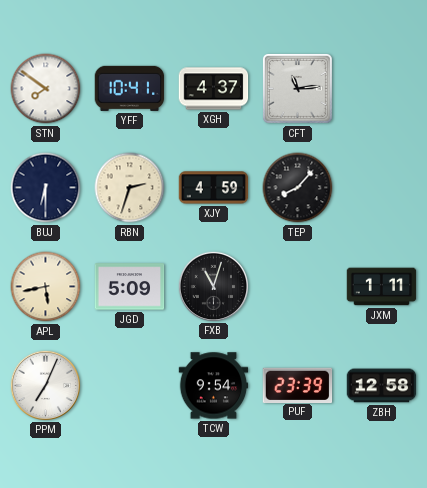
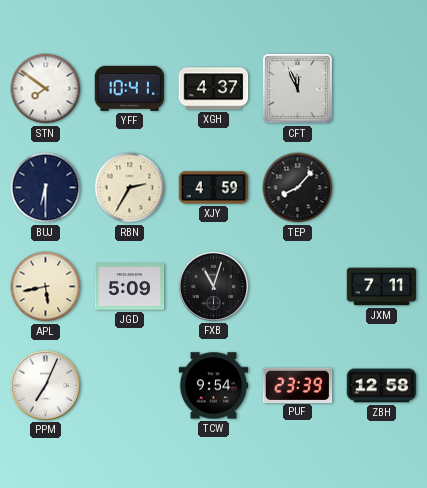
CFT: 11:14 -> 11:56 (297, 88)
RBN: 2:33 -> 2:35 (130, 188)
JXM: 1:11 -> 7:11 (382, 287)
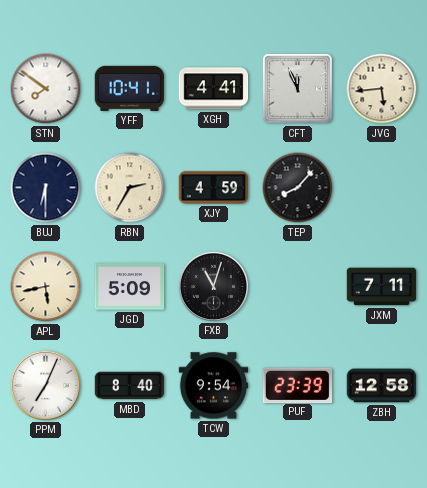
XGH: 4:37 -> 4:41 (214, 89)
JVG: none -> 5:44 (382, 89)
MBD: none -> 8:40 (130, 386)
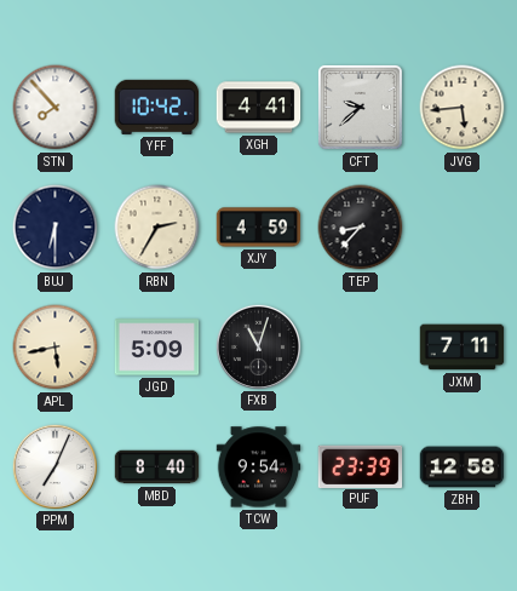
STN: 7:51 -> 7:53 (56, 108)
YFF: 10:41 -> 10:42 (157, 107)
CFT: 11:56 -> 9:38 (360, 107)
TEP: 8:07 -> 8:37 (361, 228)
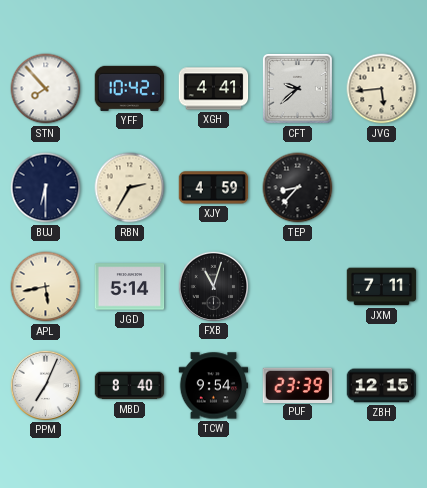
JGD: 5:09 -> 5:14 (130, 287)
ZBH: 12:58 -> 12:15 (382, 386)
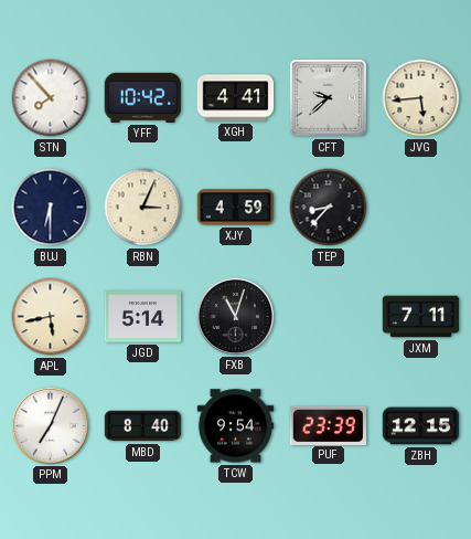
RBN: 2:35 -> 3:04 (143, 208)
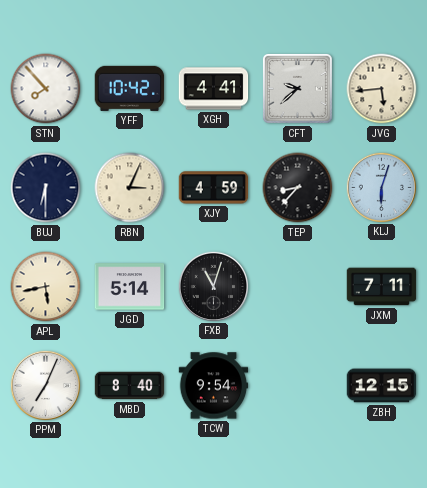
KLJ: none -> 6:03 (381, 187)
PUF: 23:39 -> none (329, 425)
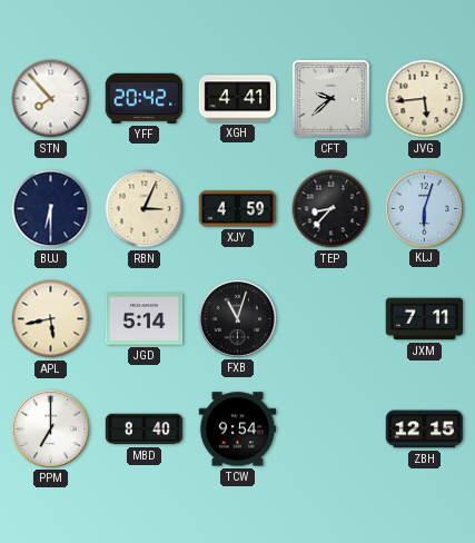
YFF: 10:42 -> 20:42 (145, 98)
PPM: 7:04 -> 7:00 (50, 428)
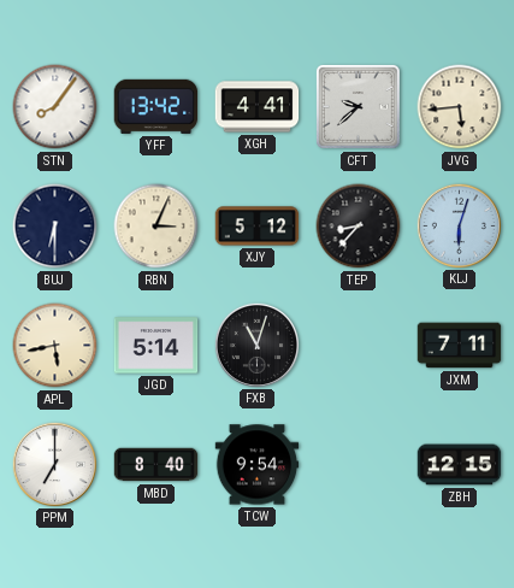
STN: 7:53 -> 8:06 (55, 107)
YFF: 20:42 -> 13:42 (156, 106)
XJY: 4:59 -> 5:12 (258, 227)
